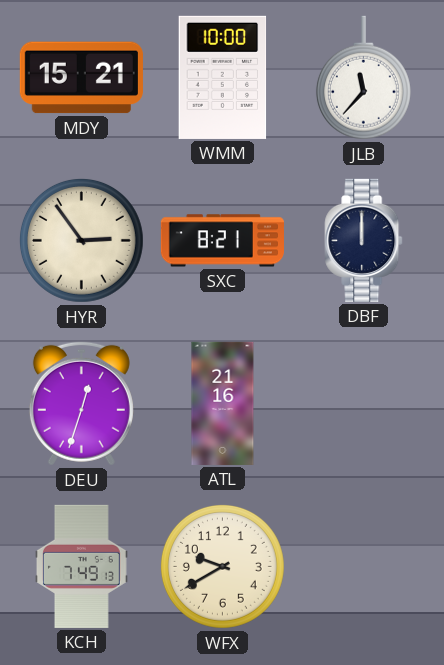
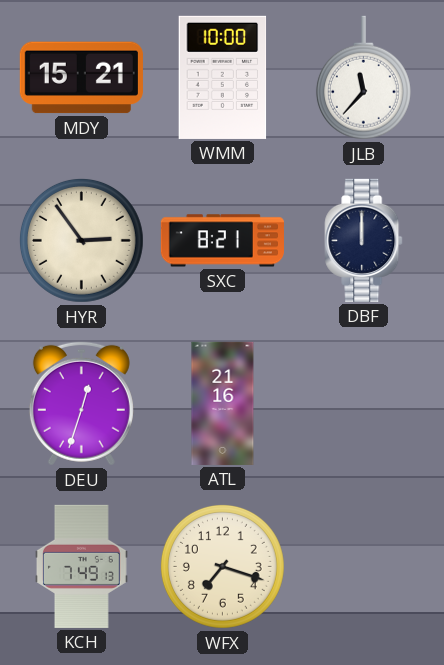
WFX: 9:40 -> 7:18 (222, 566)
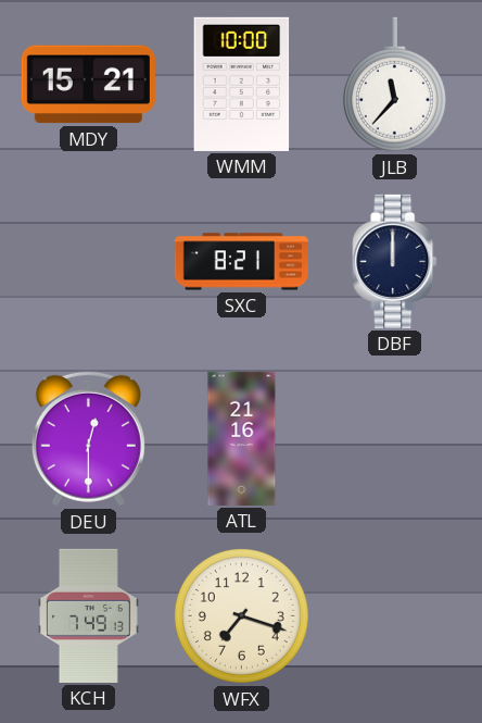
HYR: 2:54 -> none (81, 240)
DEU: 12:33 -> 12:30 (88, 438)
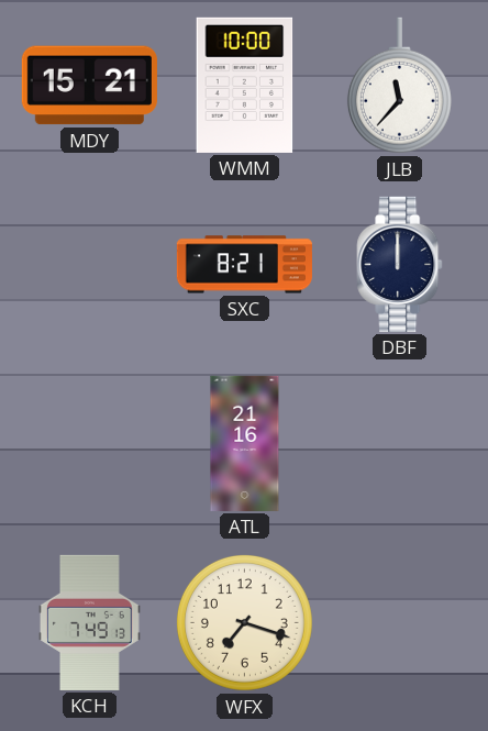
DEU: 12:30 -> none (88, 438)
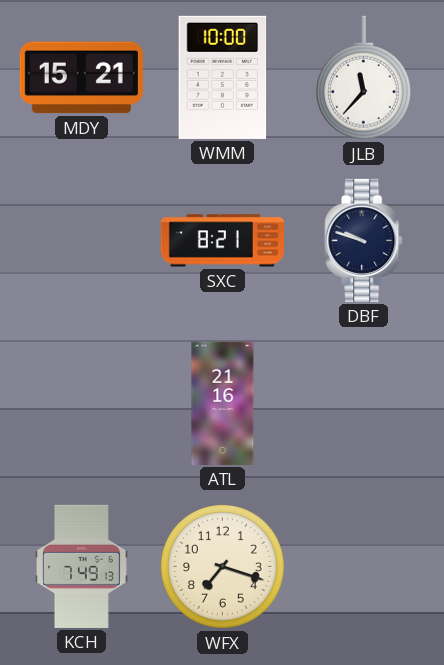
DBF: 12:00 -> 9:48 (364, 240)
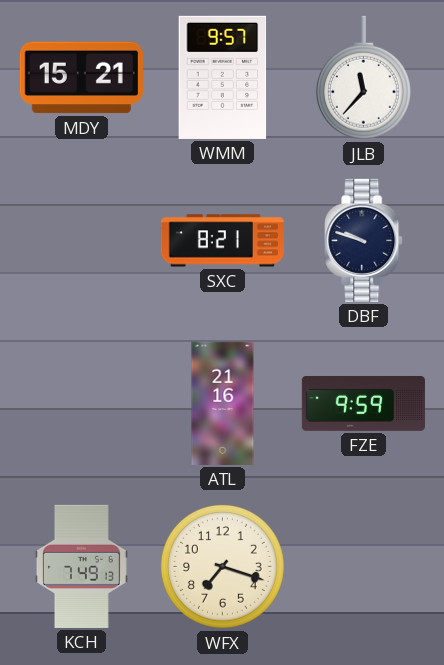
WMM: 10:00 -> 9:57 (223, 77)
FZE: none -> 9:59 (363, 403)
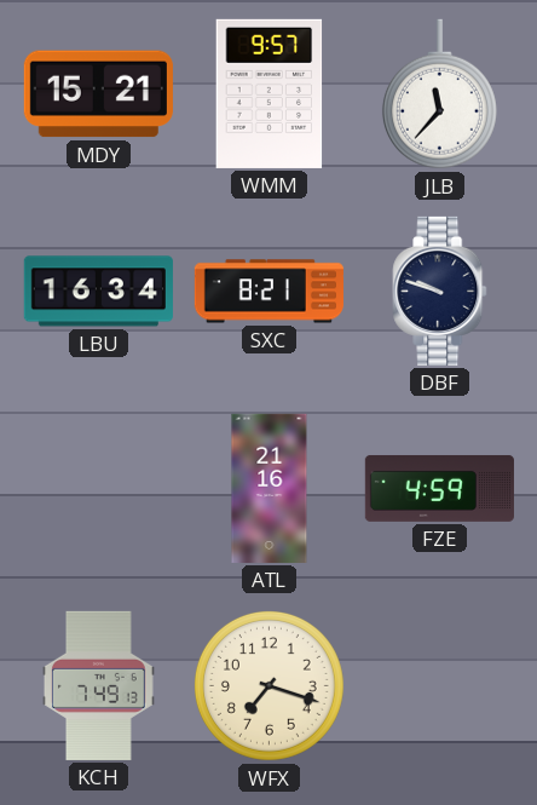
LBU: none -> 16:34 (98, 292)
FZE: 9:59 -> 4:59 (439, 488)
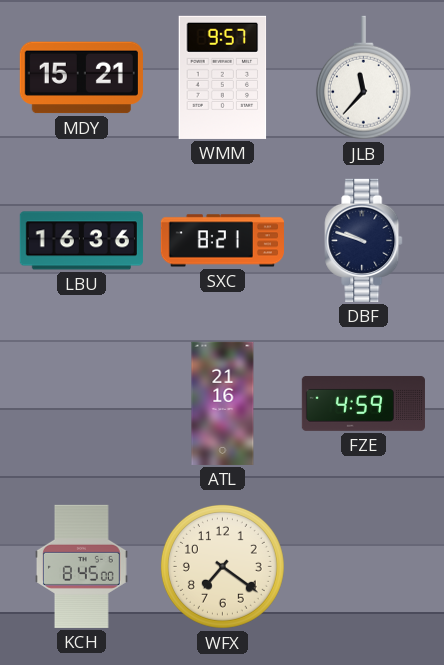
LBU: 16:34 -> 16:36 (81, 241)
KCH: 7:49 -> 8:45 (82, 566)
WFX: 7:18 -> 7:21 (222, 566)
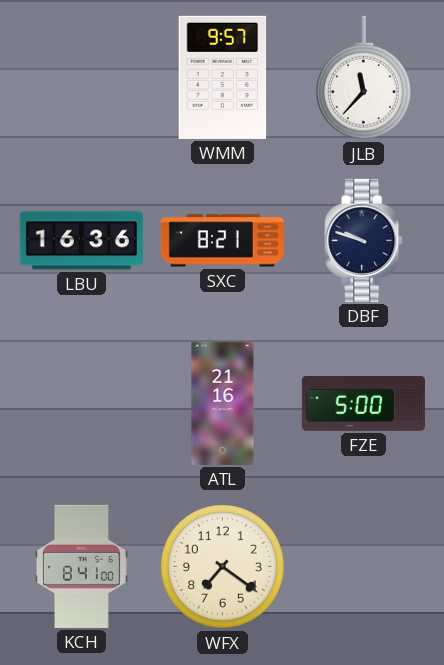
MDY: 15:21 -> none (81, 78)
FZE: 4:59 -> 5:00 (363, 403)
KCH: 8:45 -> 8:41 (82, 566)
